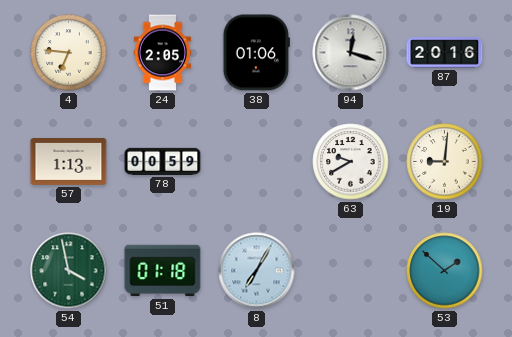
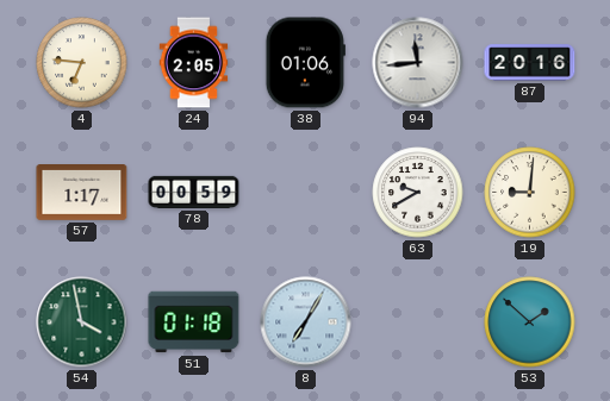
94: 12:18 -> 11:44 (418, 63)
57: 1:13 -> 1:17 (82, 193)
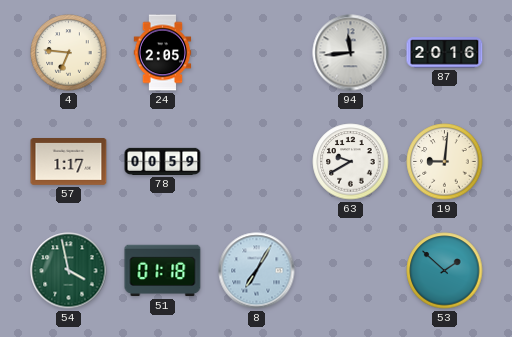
38: 01:06 -> none (305, 63)
